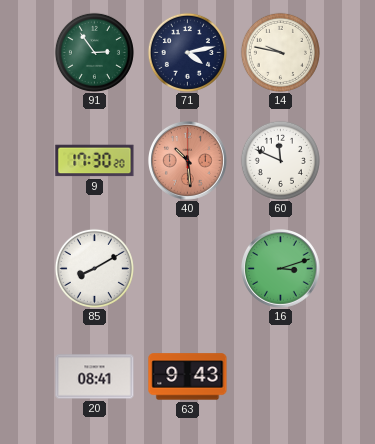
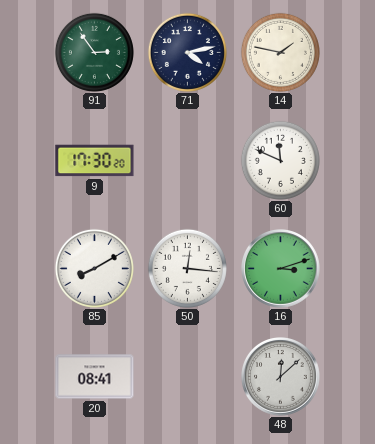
14: 9:47 -> 1:47 (280, 52)
40: 10:29 -> none (188, 161)
50: none -> 12:16 (187, 268)
63: 9:43 -> none (188, 377)
48: none -> 12:08 (281, 377)
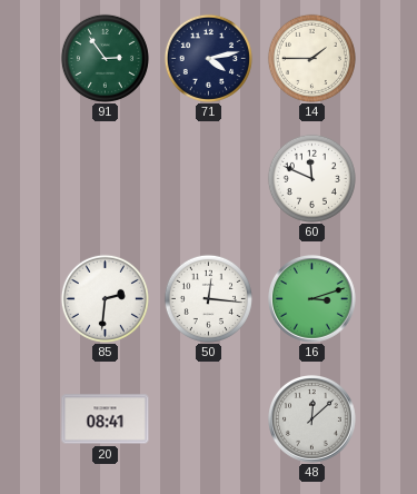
14: 1:47 -> 1:45 (311, 58)
9: 17:30 -> none (95, 161)
85: 8:10 -> 2:31 (105, 298)
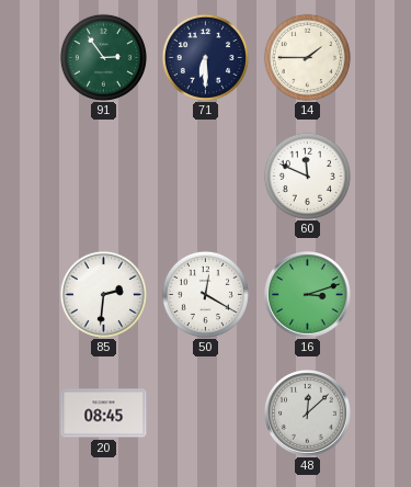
71: 4:13 -> 6:30 (205, 57)
50: 12:16 -> 12:20 (205, 294)
20: 08:41 -> 08:45 (104, 414)
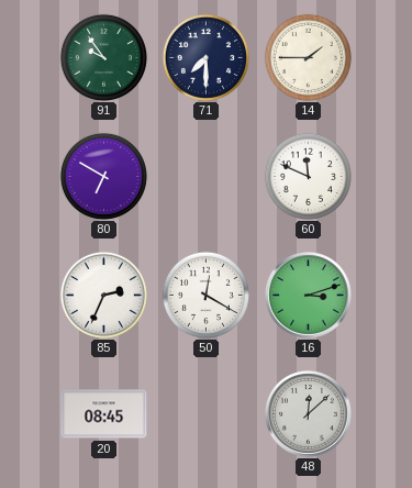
91: 2:54 -> 9:54 (103, 57)
71: 6:30 -> 7:30 (205, 57)
80: none -> 6:50 (103, 176)
85: 2:31 -> 2:34 (103, 295)
